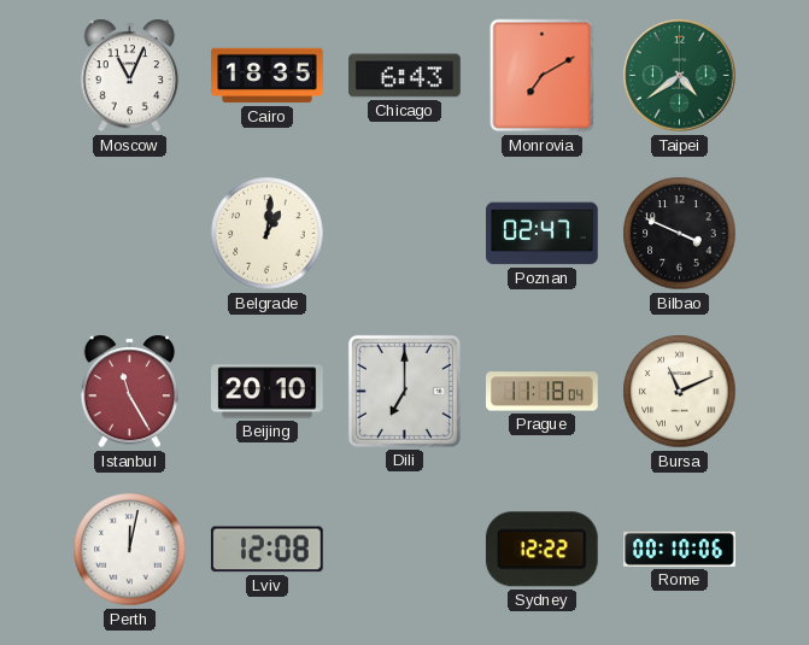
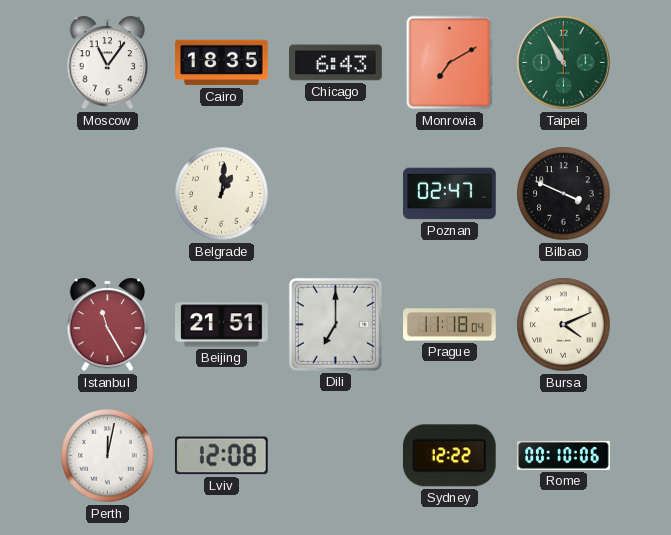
Moscow: 11:04 -> 11:06 (108, 63)
Taipei: 4:39 -> 10:55 (564, 63)
Beijing: 20:10 -> 21:51 (222, 325)
Bursa: 11:11 -> 4:11 (564, 325)
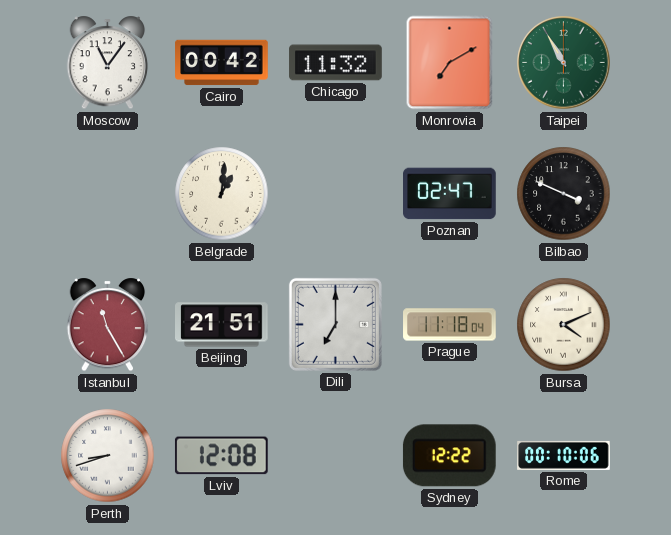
Cairo: 18:35 -> 00:42 (222, 63)
Chicago: 6:43 -> 11:32 (336, 63)
Perth: 12:02 -> 8:42 (108, 456)
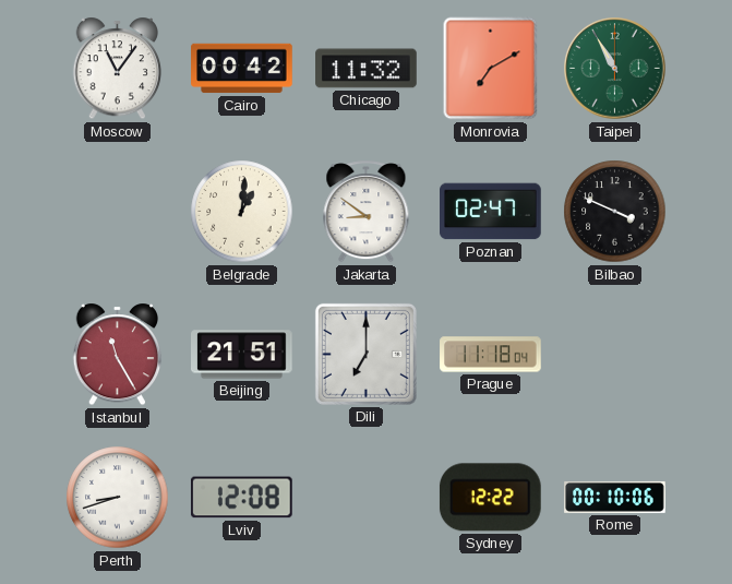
Jakarta: none -> 8:51 (367, 212)
Bursa: 4:11 -> none (564, 325)
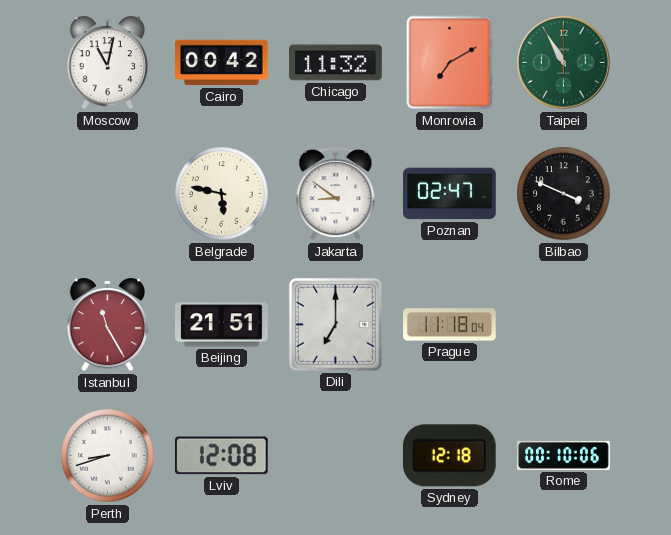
Moscow: 11:06 -> 11:02 (108, 63)
Belgrade: 1:01 -> 5:47 (222, 194)
Sydney: 12:22 -> 12:18 (449, 456)
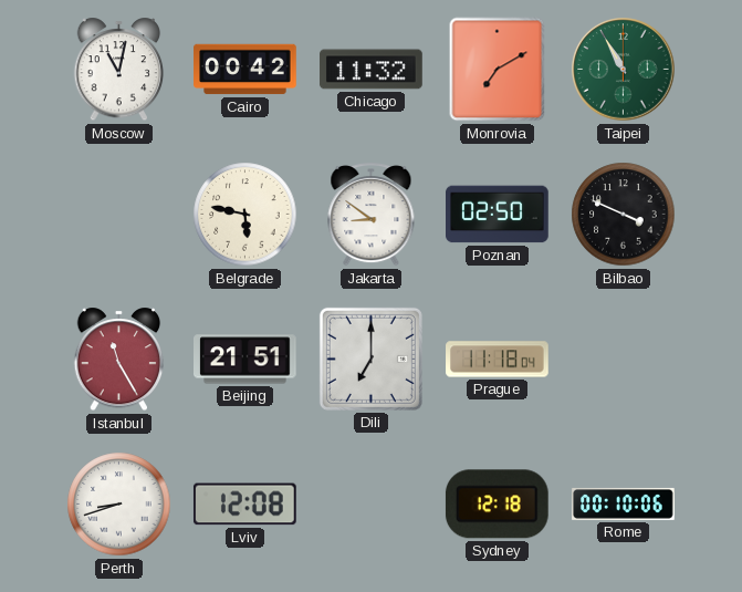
Poznan: 02:47 -> 02:50 (498, 215)
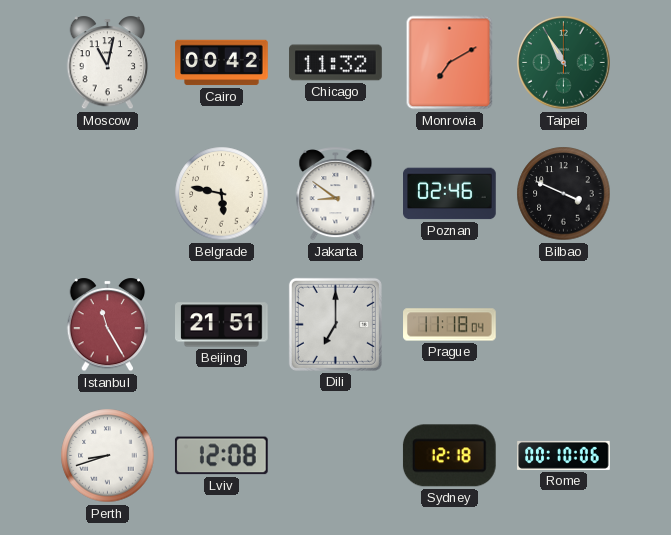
Poznan: 02:50 -> 02:46 (450, 194)
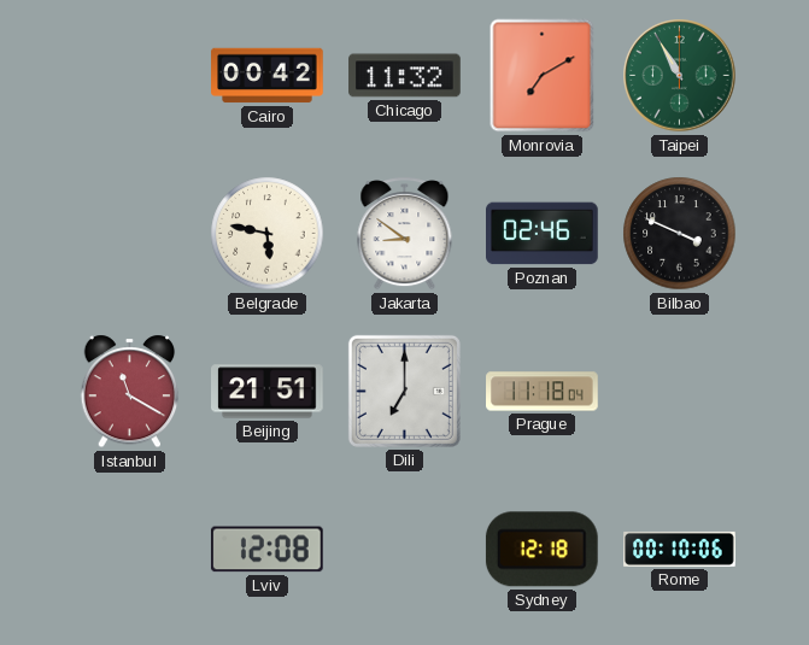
Moscow: 11:02 -> none (108, 63)
Istanbul: 11:25 -> 11:20 (130, 392)
Perth: 8:42 -> none (108, 456)
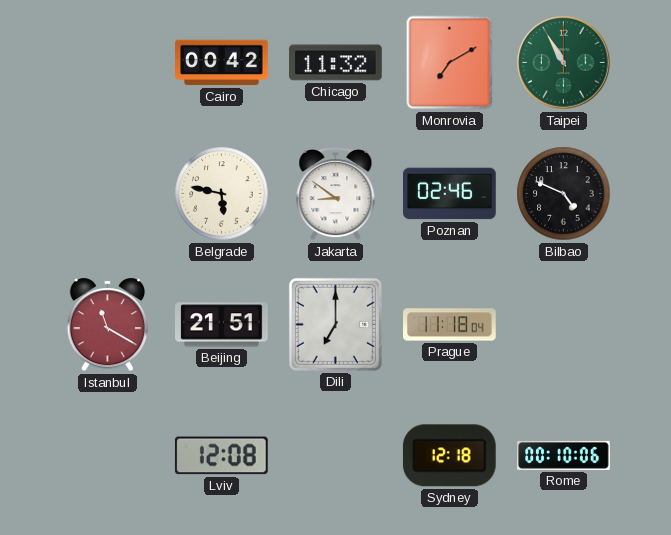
Bilbao: 3:49 -> 4:49 (564, 194)
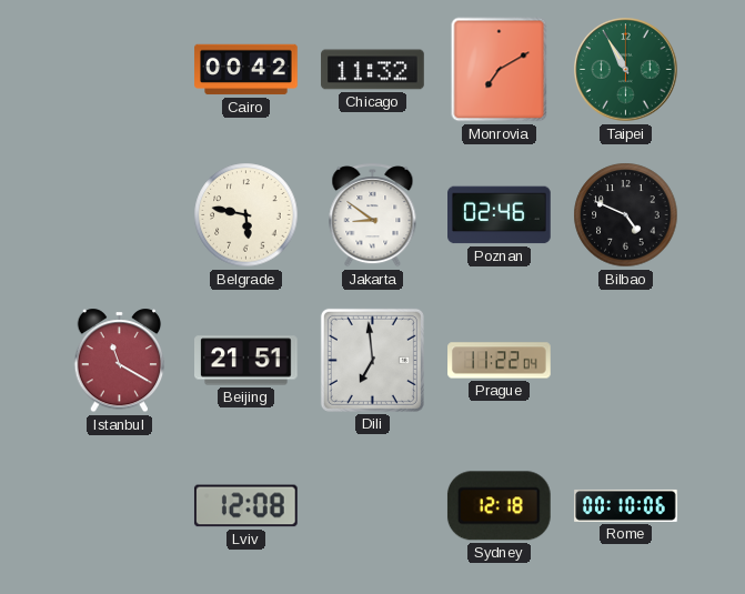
Dili: 7:00 -> 6:59 (372, 360)
Prague: 11:18 -> 11:22 (500, 361)
